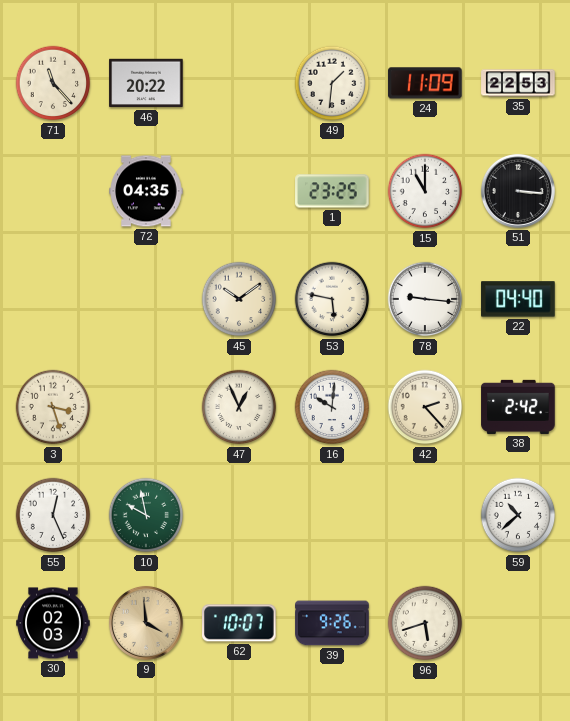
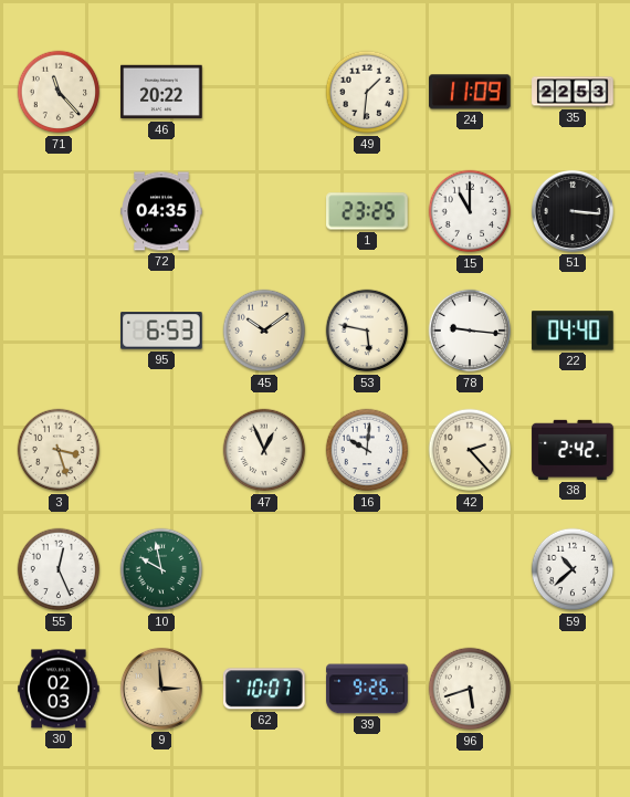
95: none -> 6:53 (161, 331)
9: 3:59 -> 2:59 (161, 689)
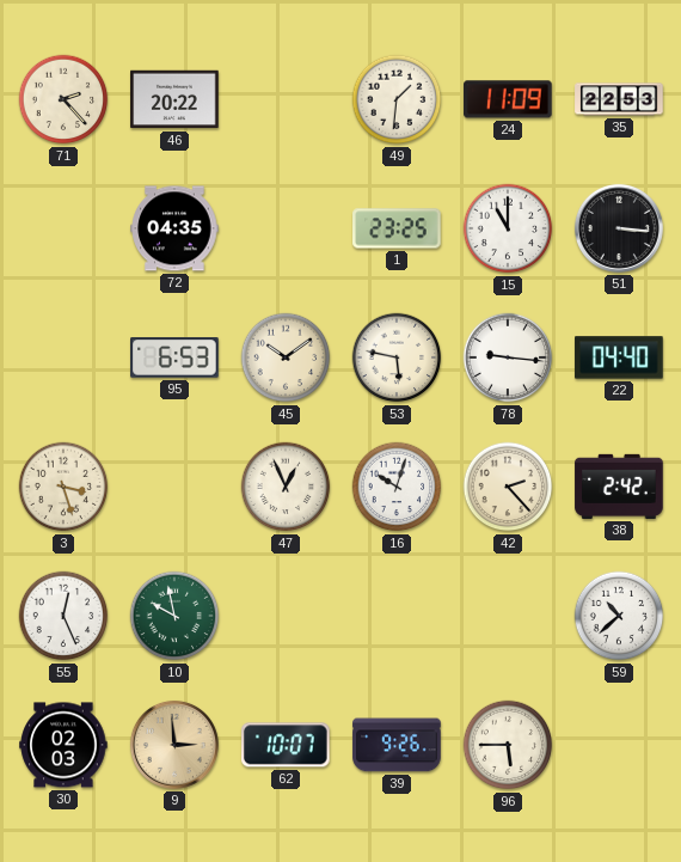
71: 11:23 -> 2:23 (63, 99)
16: 10:01 -> 10:03 (397, 487)
96: 5:42 -> 5:45 (508, 745)
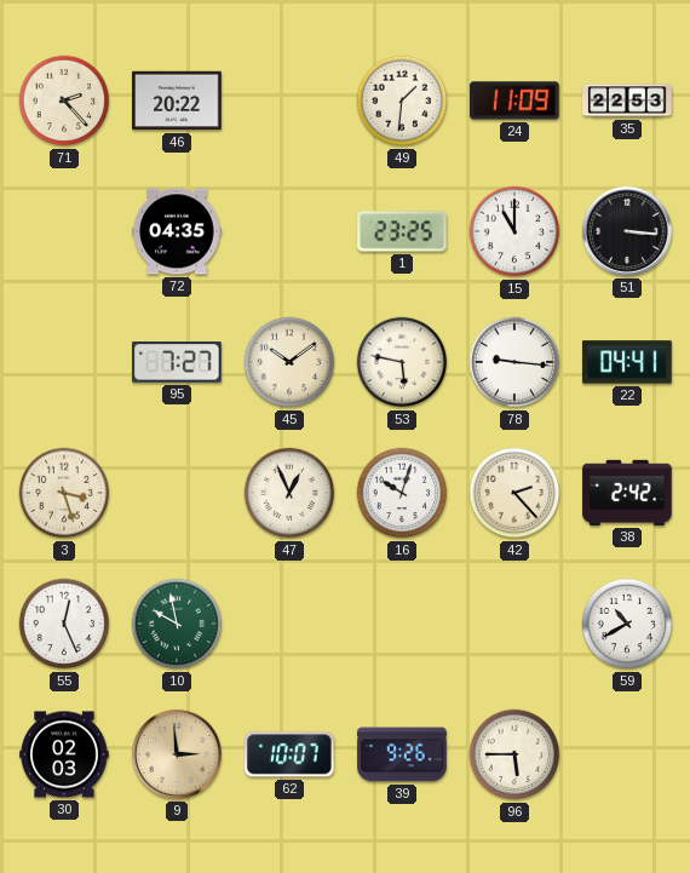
95: 6:53 -> 7:27 (177, 362)
22: 04:40 -> 04:41 (627, 362)
59: 10:38 -> 10:40 (627, 624)
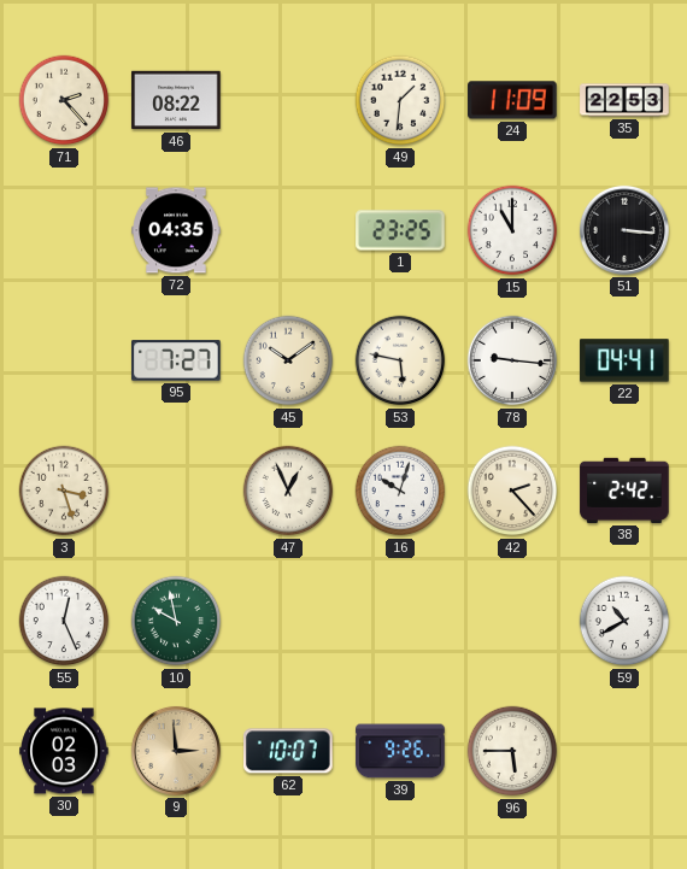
46: 20:22 -> 08:22 (176, 100)
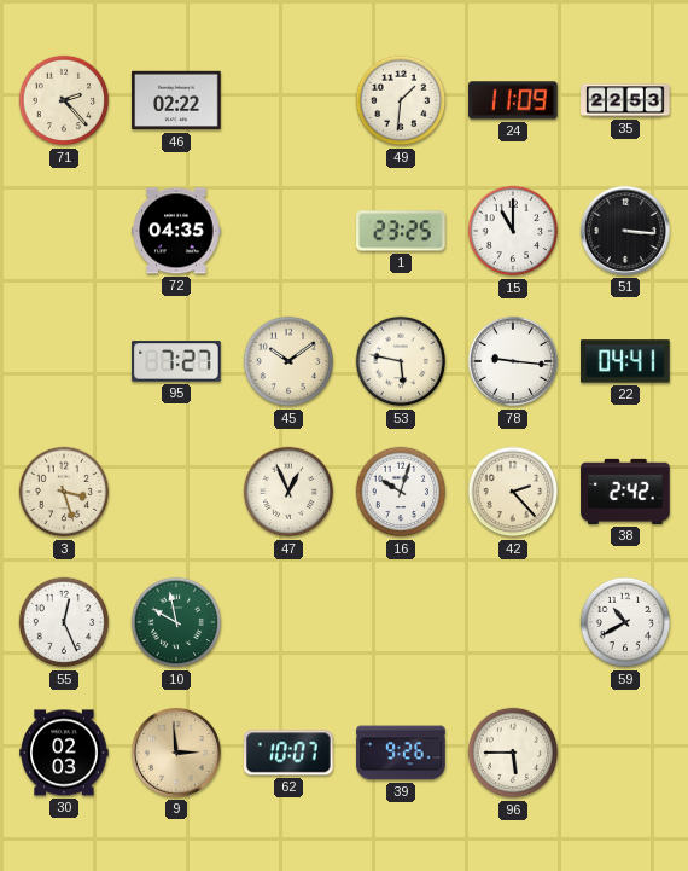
46: 08:22 -> 02:22 (176, 100)
